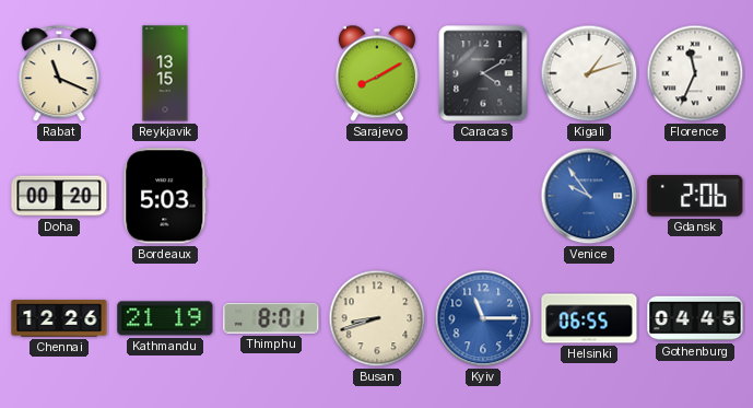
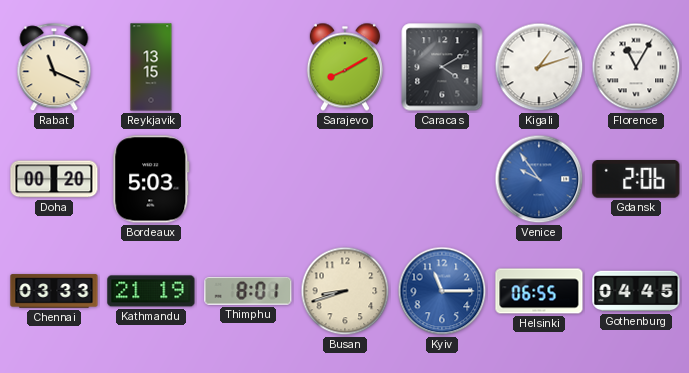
Florence: 11:34 -> 11:05 (636, 67)
Chennai: 12:26 -> 03:33 (54, 291)
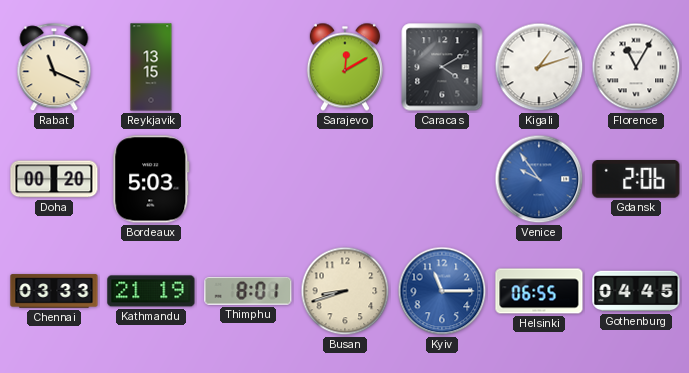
Sarajevo: 8:10 -> 12:10 (345, 67)
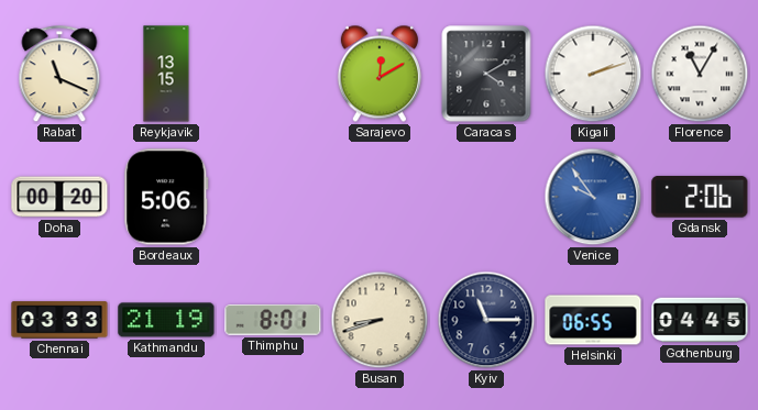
Kigali: 1:12 -> 2:12 (593, 74)
Bordeaux: 5:03 -> 5:06 (166, 197)
Kyiv dial: blue -> navy (486, 320)
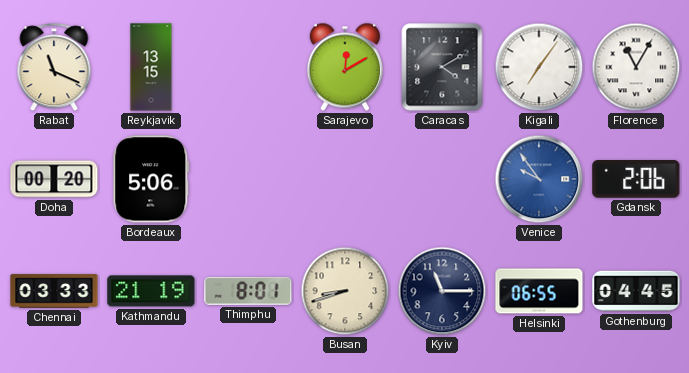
Kigali: 2:12 -> 7:06 (539, 67)
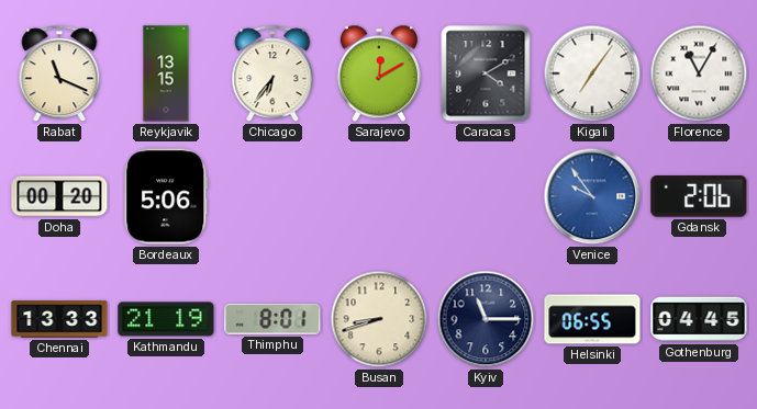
Chicago: none -> 6:36 (272, 75)
Chennai: 03:33 -> 13:33 (59, 319)
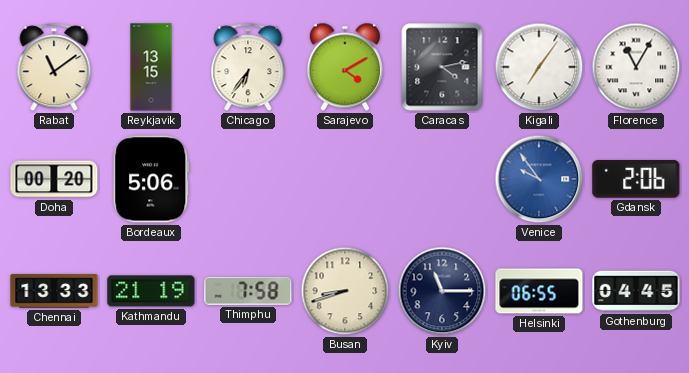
Rabat: 11:19 -> 11:09 (54, 68)
Sarajevo: 12:10 -> 4:10 (345, 67)
Caracas: 4:10 -> 4:13 (442, 67)
Thimphu: 8:01 -> 7:58 (248, 291)
